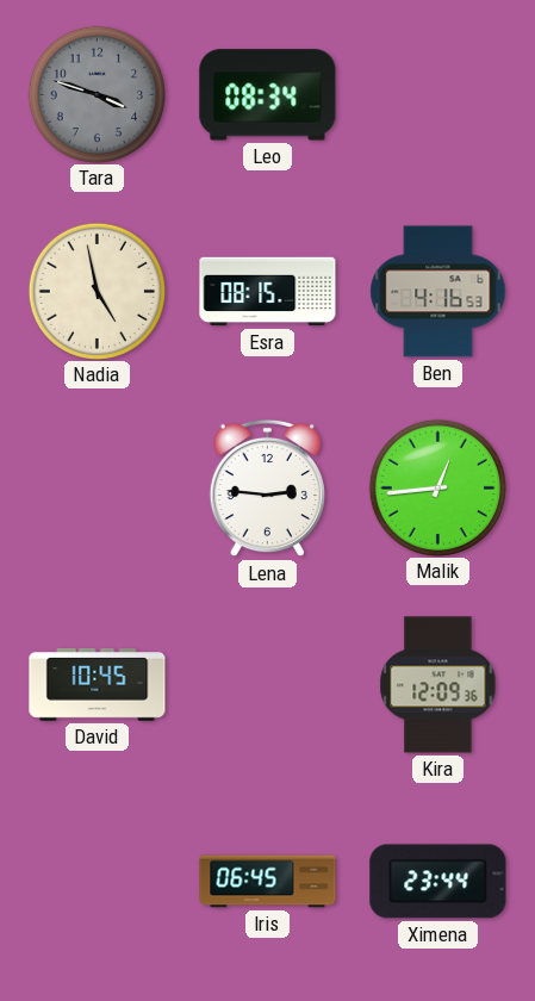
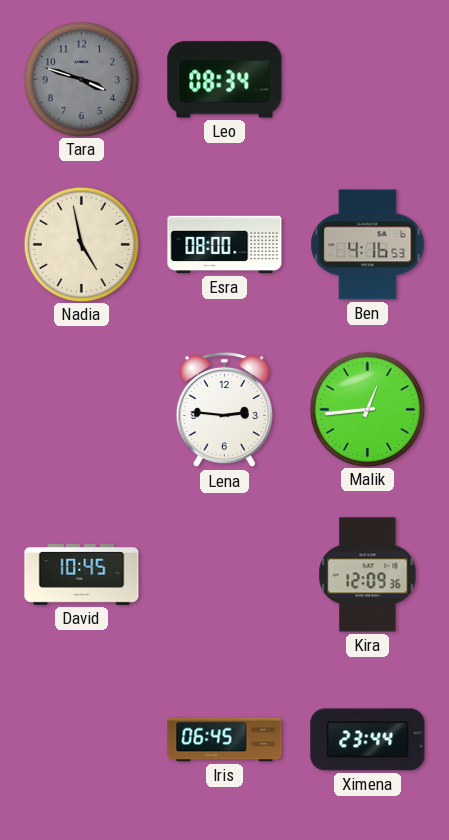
Esra: 08:15 -> 08:00 (225, 245)
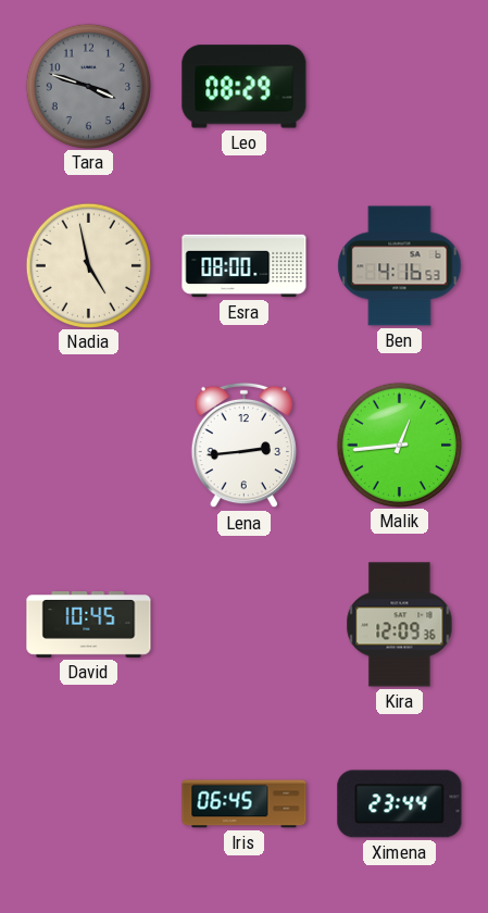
Leo: 08:34 -> 08:29 (245, 87)
Lena: 2:46 -> 2:44 (243, 446)
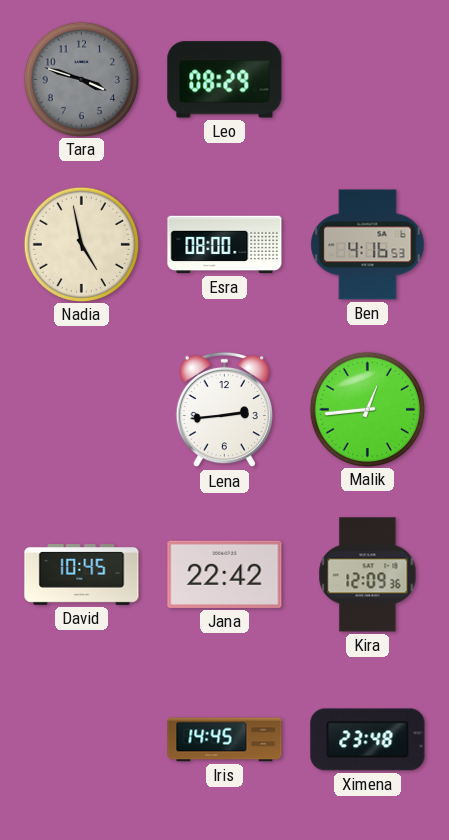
Jana: none -> 22:42 (225, 574)
Iris: 06:45 -> 14:45 (225, 740)
Ximena: 23:44 -> 23:48 (368, 740)
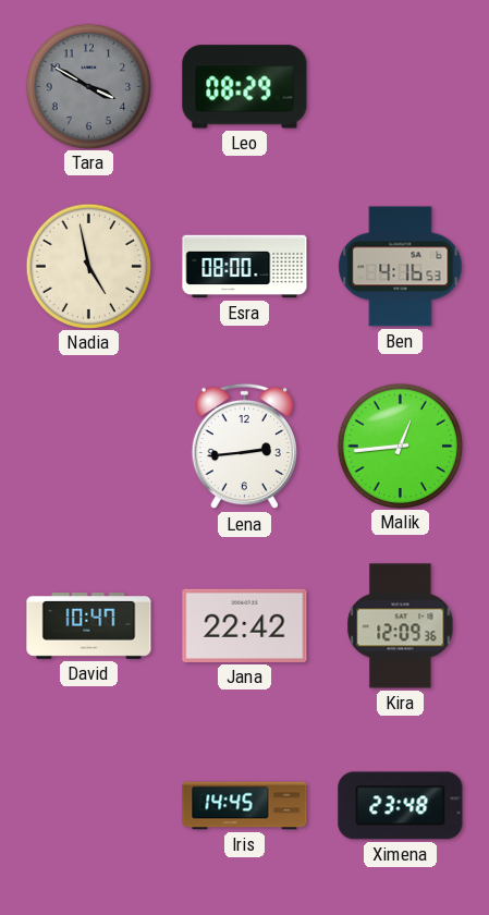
Tara: 3:48 -> 3:50 (88, 86)
David: 10:45 -> 10:47 (89, 626)
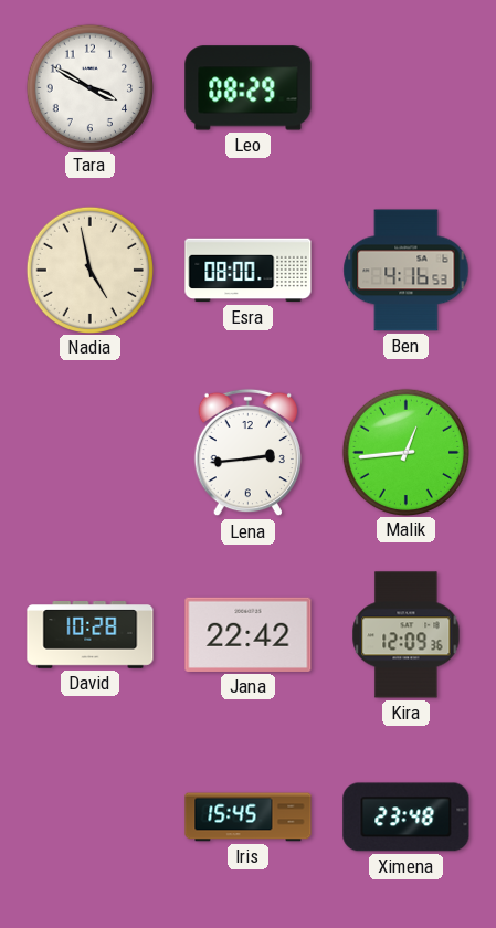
Tara dial: grey -> white (89, 87)
David: 10:47 -> 10:28 (91, 635)
Iris: 14:45 -> 15:45 (249, 818)
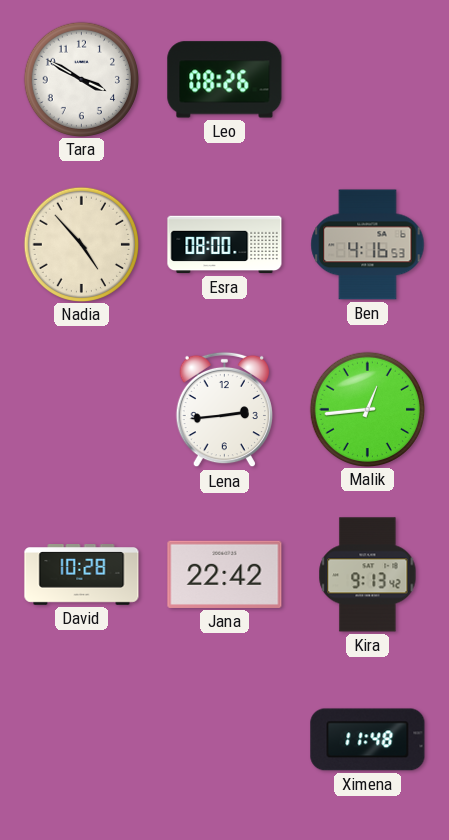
Leo: 08:29 -> 08:26 (225, 80)
Nadia: 4:58 -> 4:53 (81, 244)
Kira: 12:09 -> 9:13 (368, 575)
Iris: 15:45 -> none (249, 818)
Ximena: 23:48 -> 11:48 (368, 740)
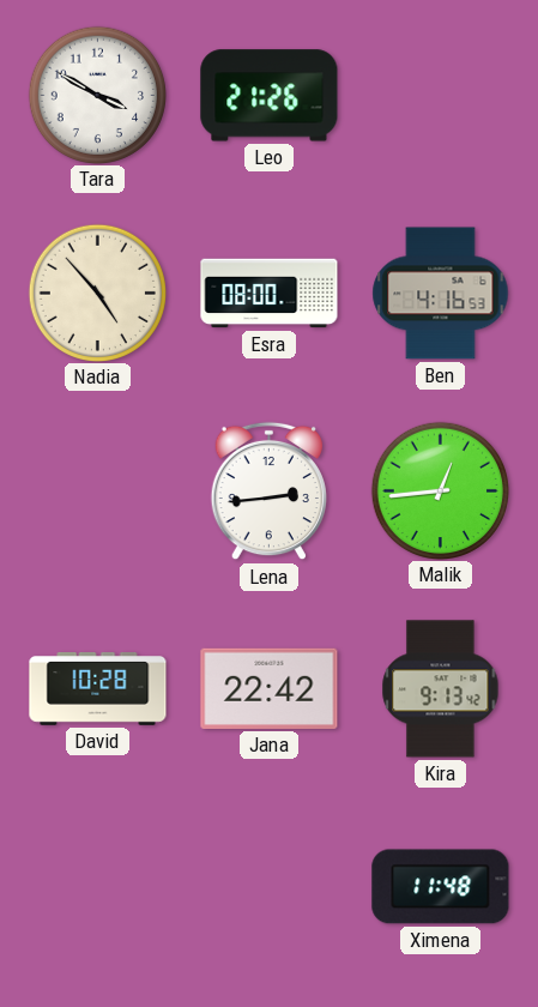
Leo: 08:26 -> 21:26 (270, 96)
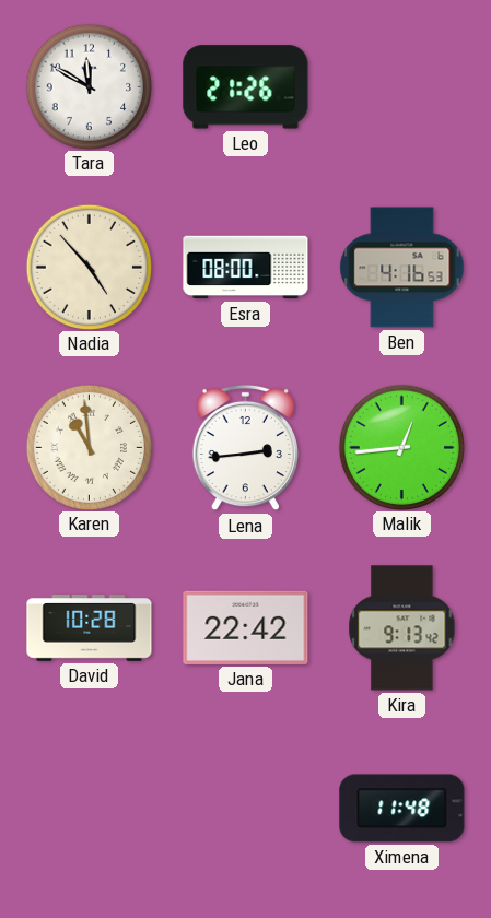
Tara: 3:50 -> 11:50 (89, 86)
Karen: none -> 10:59 (89, 447)
